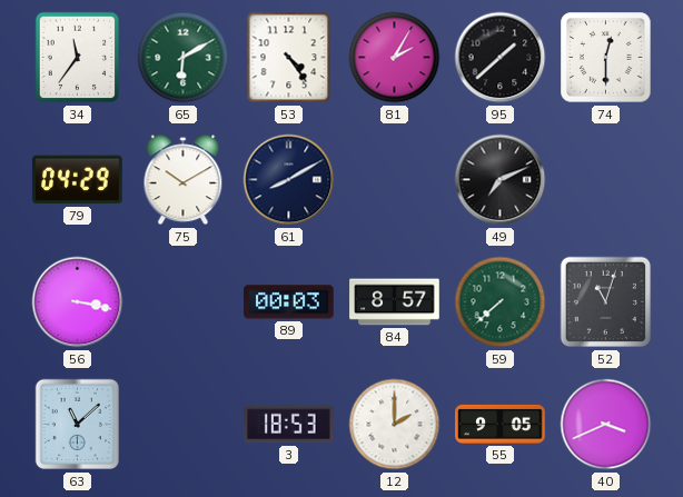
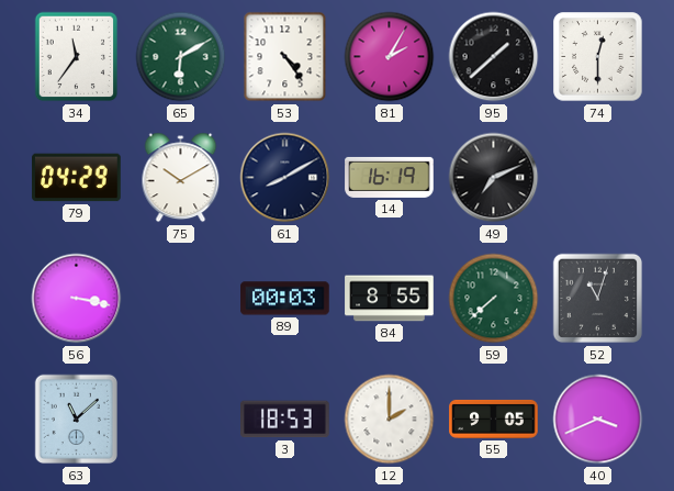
14: none -> 16:19 (390, 177)
84: 8:57 -> 8:55 (390, 299)
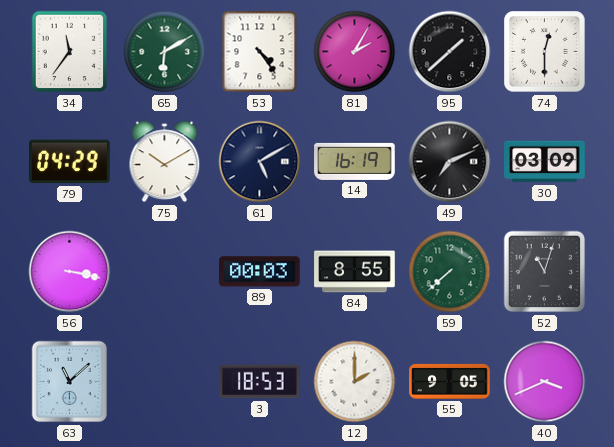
61: 8:10 -> 5:10 (260, 162)
30: none -> 03:09 (545, 162)
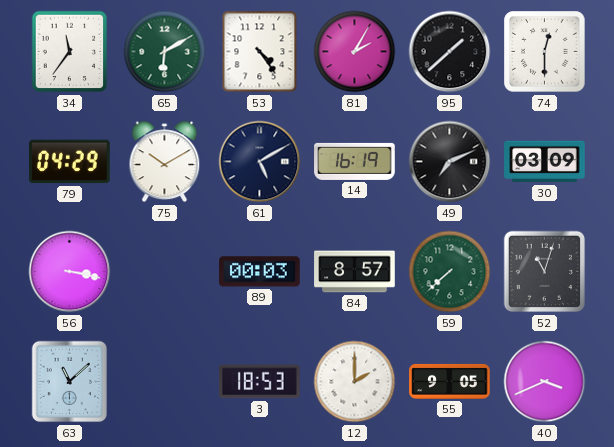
84: 8:55 -> 8:57 (355, 272)
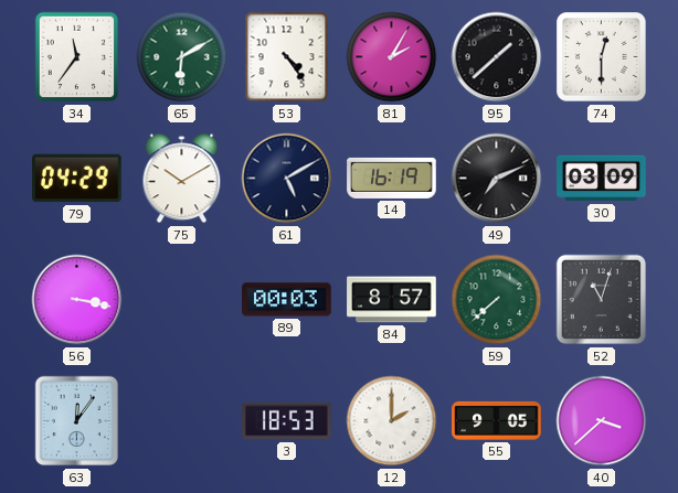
63: 11:08 -> 12:06 (76, 421)
40: 3:41 -> 3:38 (602, 421)
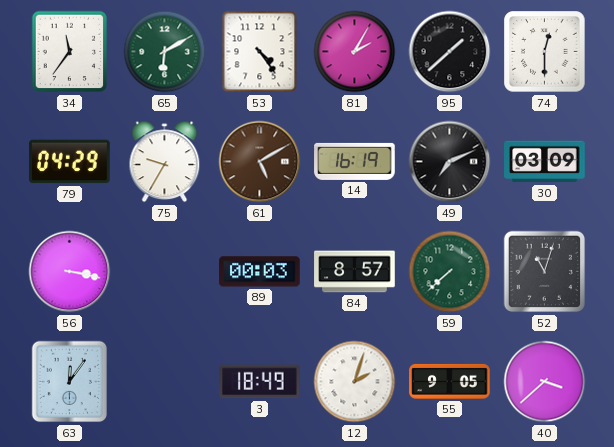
75: 10:10 -> 9:35 (165, 162)
61 dial: navy -> brown (260, 162)
3: 18:53 -> 18:49 (260, 382)
12: 2:00 -> 2:03 (355, 382)
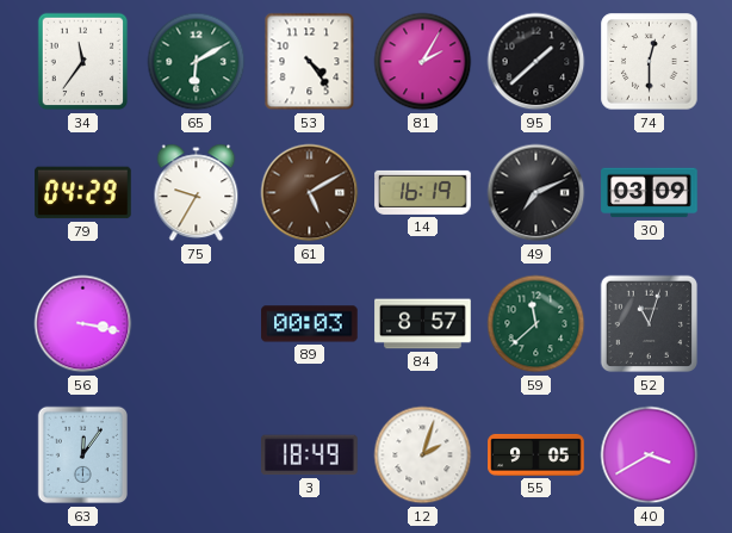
59: 7:38 -> 11:38 (536, 324)
40: 3:38 -> 3:40 (650, 455)
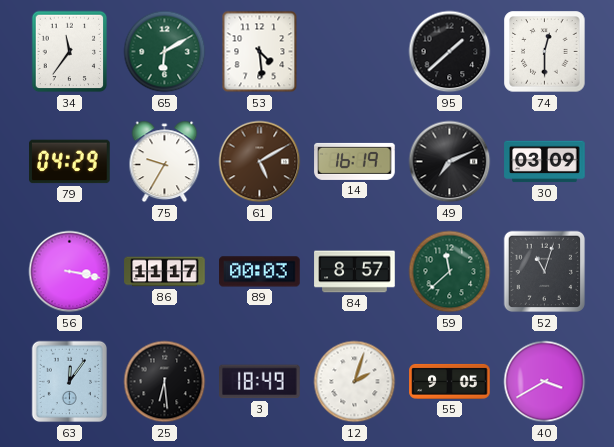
53: 4:24 -> 4:29 (260, 52)
81: 2:05 -> none (423, 62)
86: none -> 11:17 (165, 272)
25: none -> 6:29 (165, 382)
